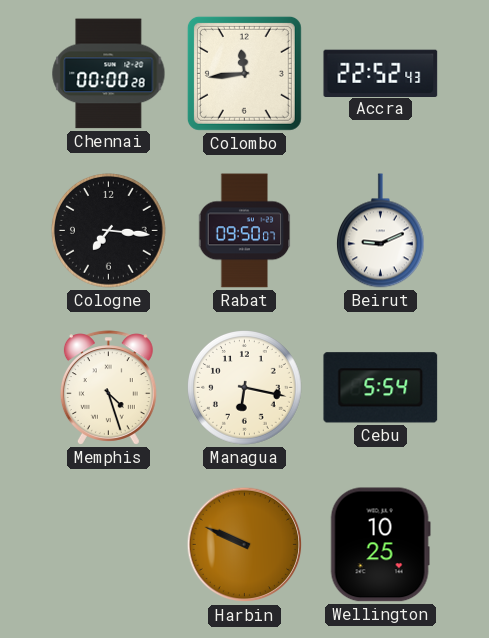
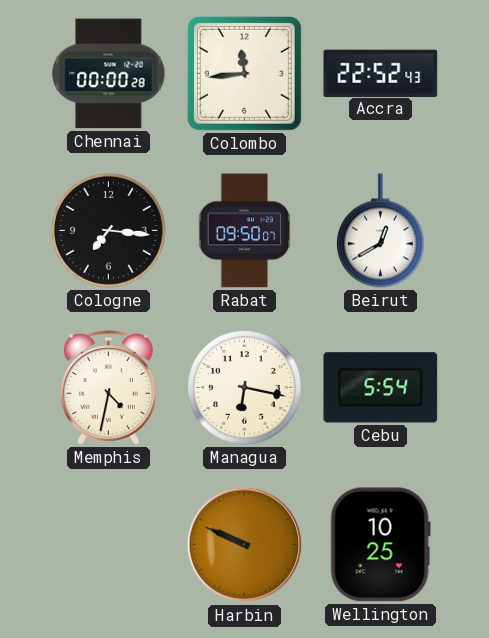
Beirut: 9:11 -> 12:40 (380, 231)
Memphis: 4:27 -> 4:32 (108, 388)
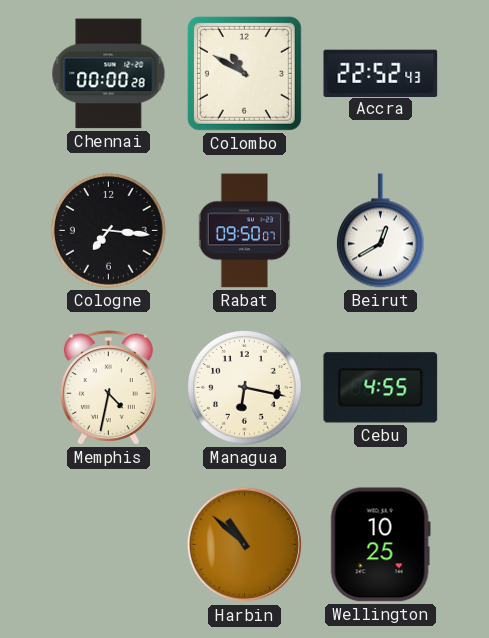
Colombo: 11:44 -> 10:50 (244, 73)
Cebu: 5:54 -> 4:55 (381, 388)
Harbin: 9:49 -> 10:52 (245, 545)
